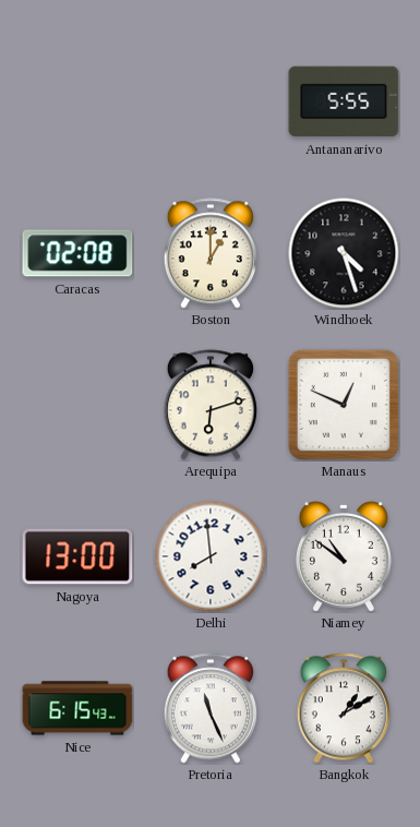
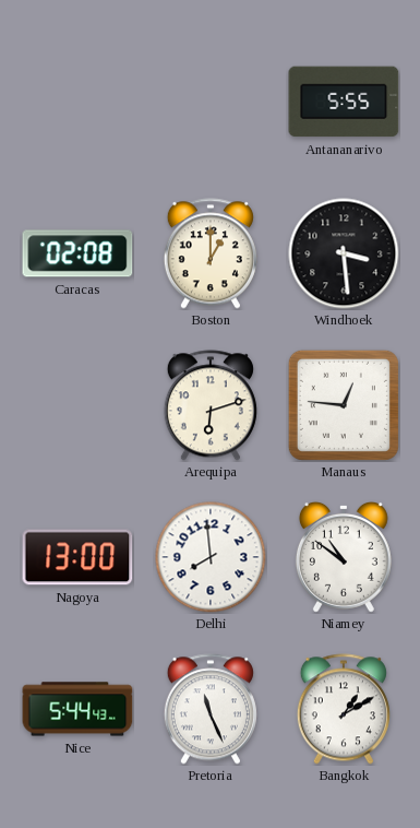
Windhoek: 4:27 -> 3:29 (344, 253)
Manaus: 12:49 -> 12:46 (344, 405)
Nice: 6:15 -> 5:44 (77, 709)
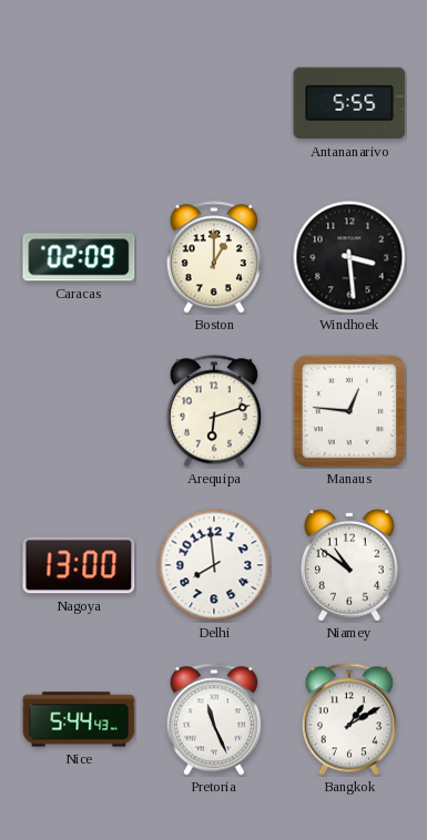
Caracas: 02:08 -> 02:09 (79, 257)
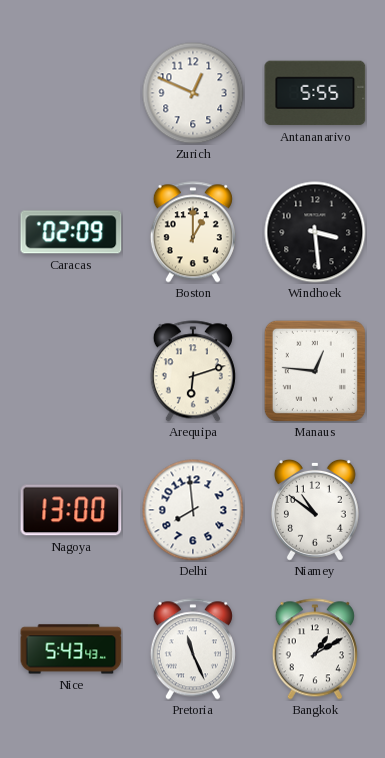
Zurich: none -> 12:49 (193, 93)
Nice: 5:44 -> 5:43 (71, 649)
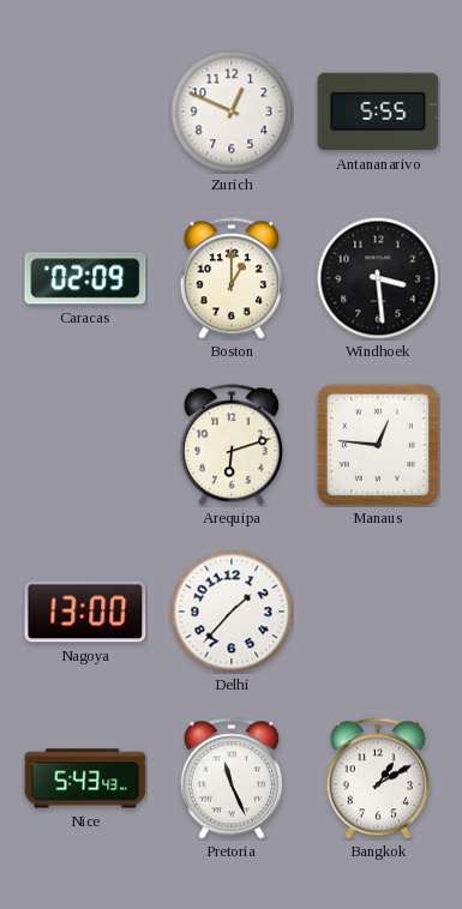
Delhi: 7:59 -> 1:37 (232, 612)
Niamey: 10:51 -> none (315, 510)
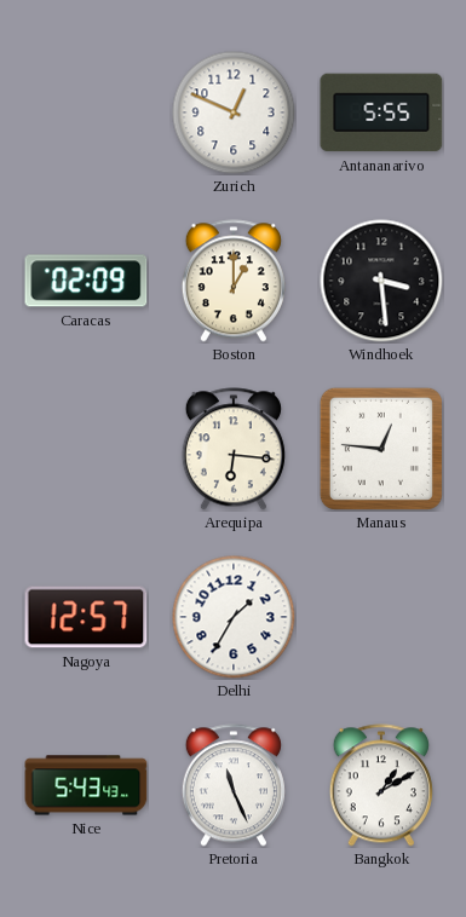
Arequipa: 6:12 -> 6:16 (234, 449)
Nagoya: 13:00 -> 12:57 (86, 617)
Delhi: 1:37 -> 1:35 (234, 617)
